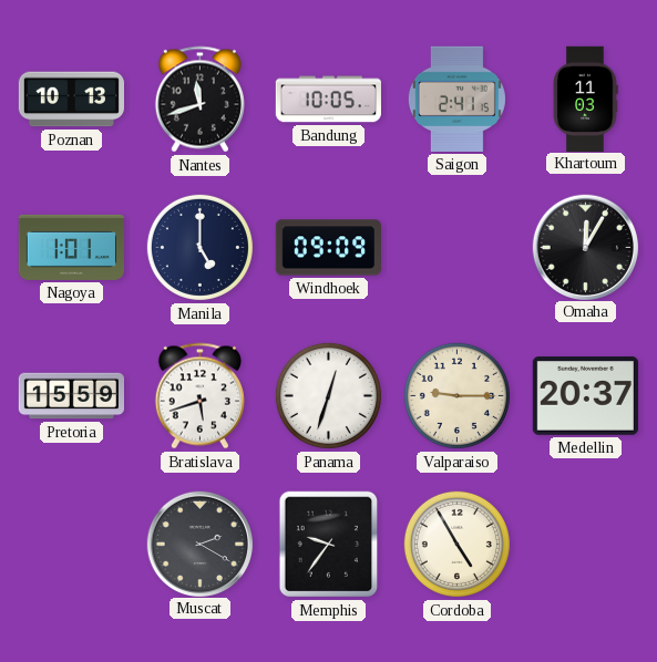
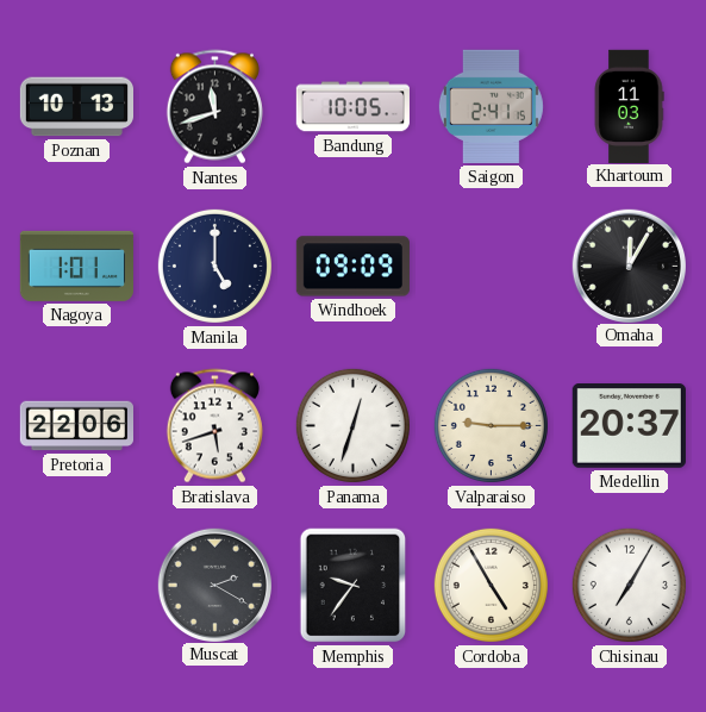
Pretoria: 15:59 -> 22:06 (76, 426)
Chisinau: none -> 7:05 (629, 585)
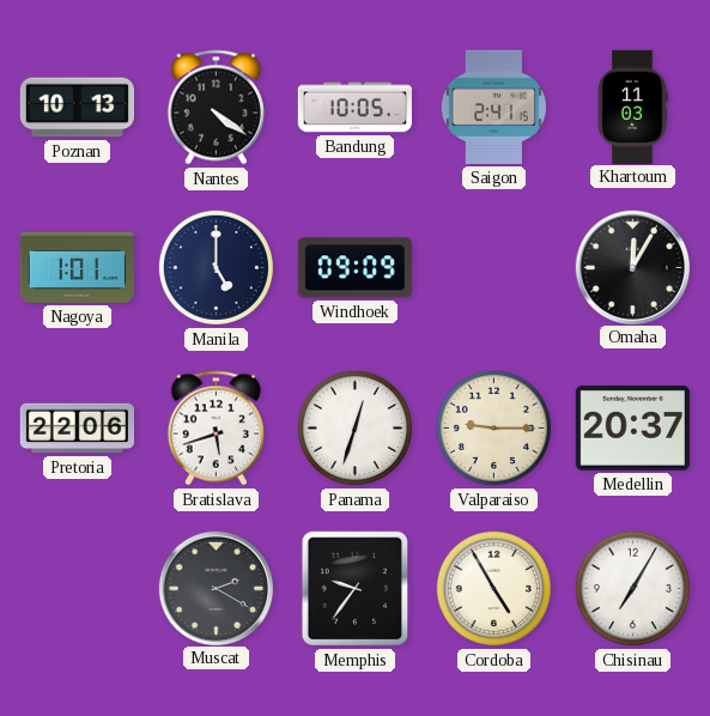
Nantes: 11:42 -> 4:21 (216, 108)
